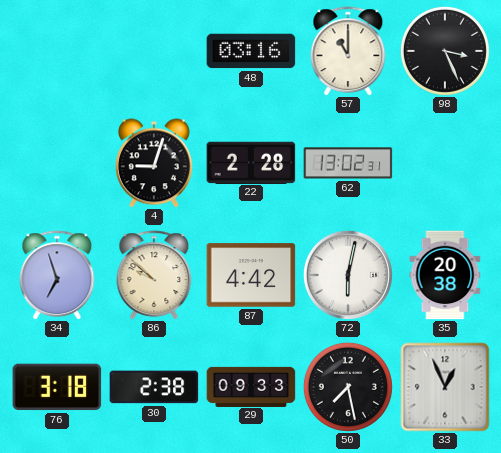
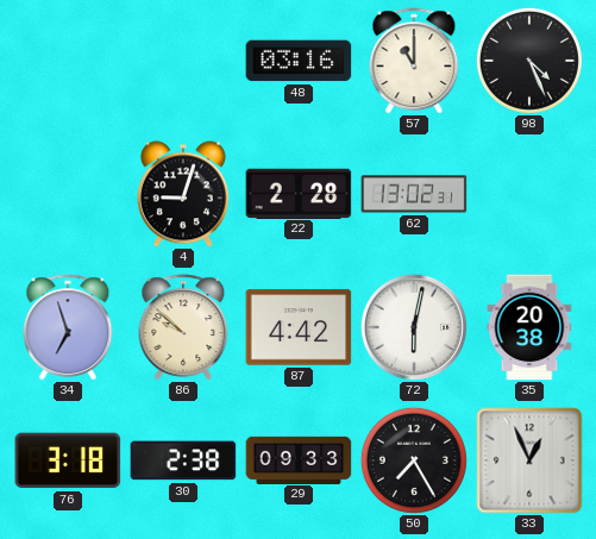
98: 3:26 -> 4:26 (529, 61)
50: 7:28 -> 7:25 (414, 460)
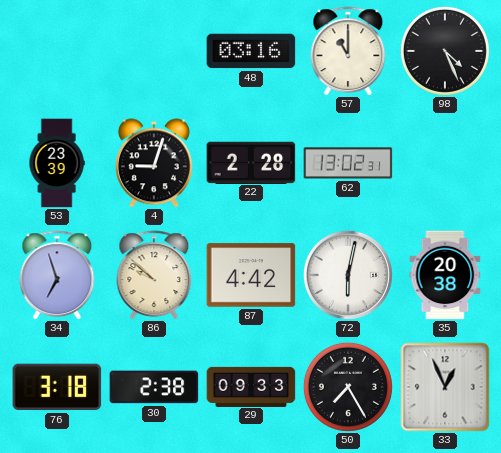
53: none -> 23:39 (57, 163)
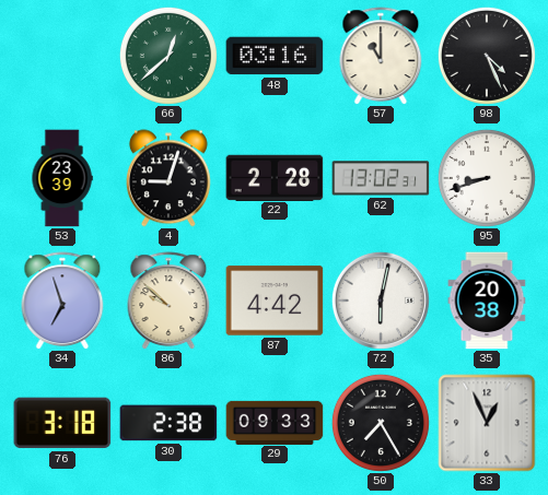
66: none -> 12:38 (168, 56)
95: none -> 8:42 (487, 178)
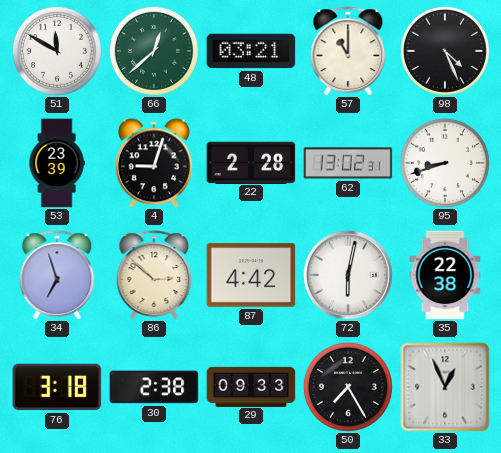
51: none -> 11:50 (57, 51)
48: 03:16 -> 03:21 (251, 51)
86: 9:52 -> 2:52 (154, 275)
35: 20:38 -> 22:38 (445, 275)
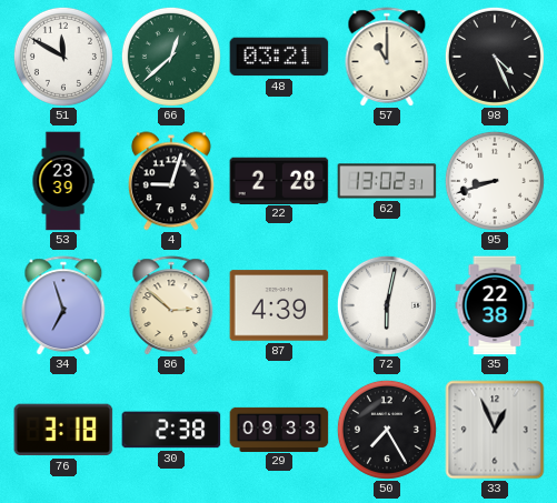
87: 4:42 -> 4:39 (279, 305)
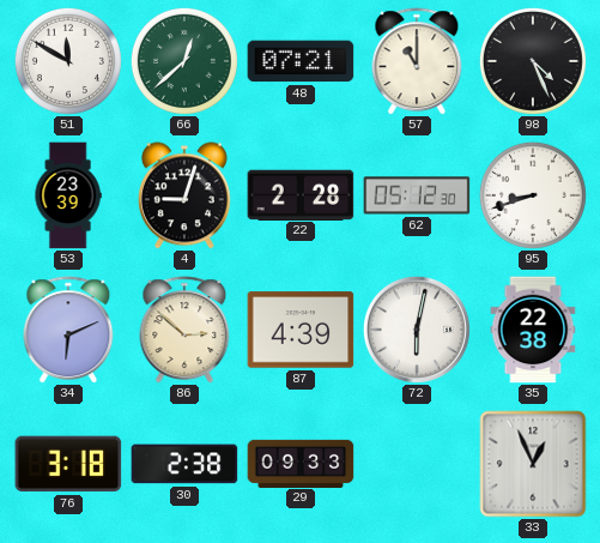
48: 03:21 -> 07:21 (301, 61)
62: 13:02 -> 05:12 (417, 195)
34: 6:57 -> 6:11 (68, 330)
50: 7:25 -> none (387, 430)
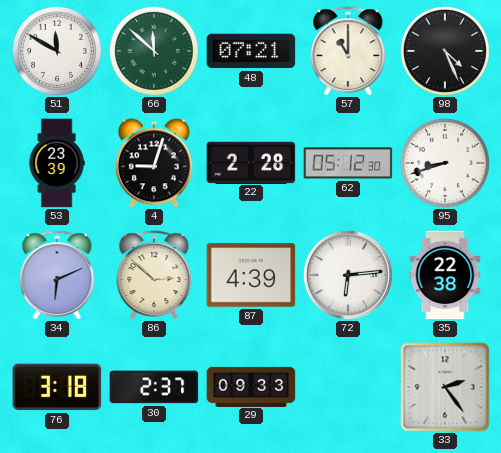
66: 12:38 -> 11:52 (154, 51)
72: 6:02 -> 6:14 (348, 275)
30: 2:38 -> 2:37 (154, 387)
33: 12:56 -> 2:24 (445, 387)
